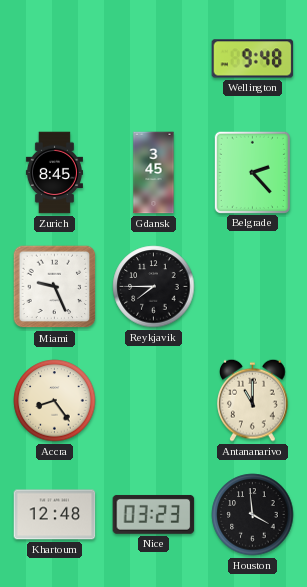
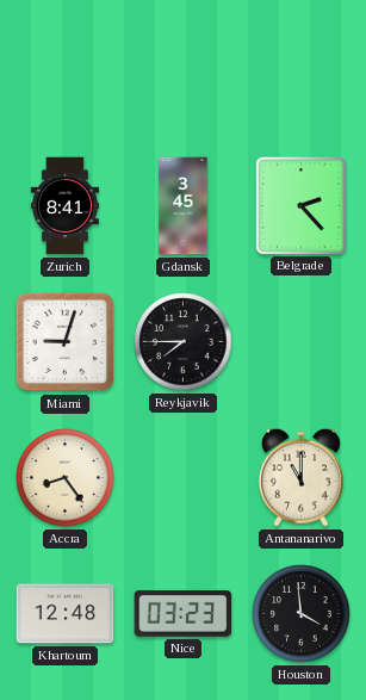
Wellington: 9:48 -> none (253, 59)
Zurich: 8:45 -> 8:41 (64, 206)
Miami: 9:26 -> 9:03 (66, 342)
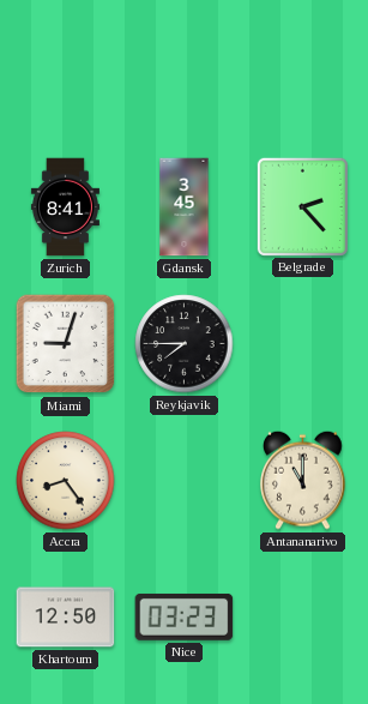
Khartoum: 12:48 -> 12:50 (66, 618)
Houston: 3:59 -> none (302, 614)
